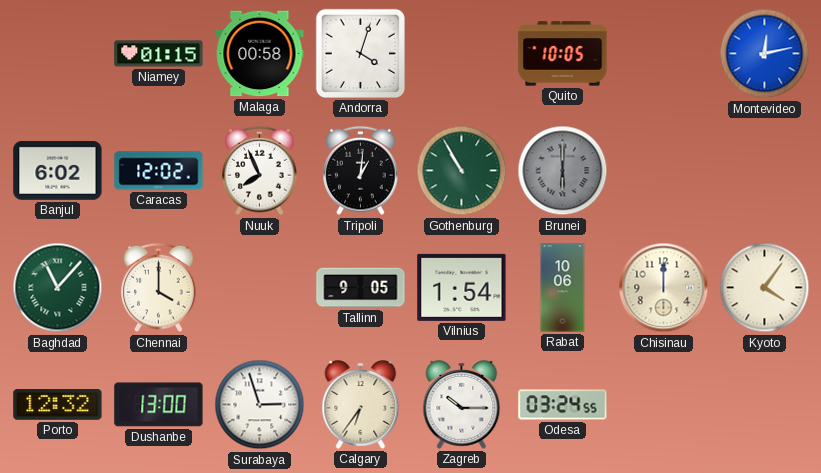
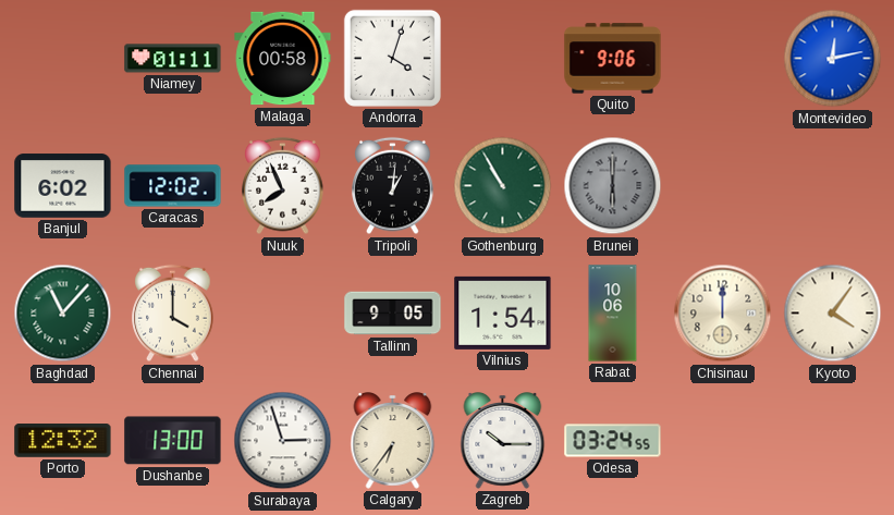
Niamey: 01:15 -> 01:11 (173, 59)
Quito: 10:05 -> 9:06 (613, 59)
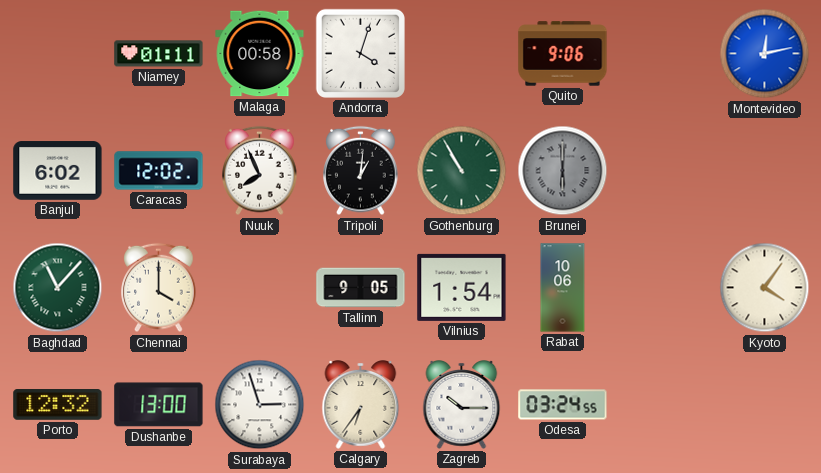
Chisinau: 12:00 -> none (723, 314)
